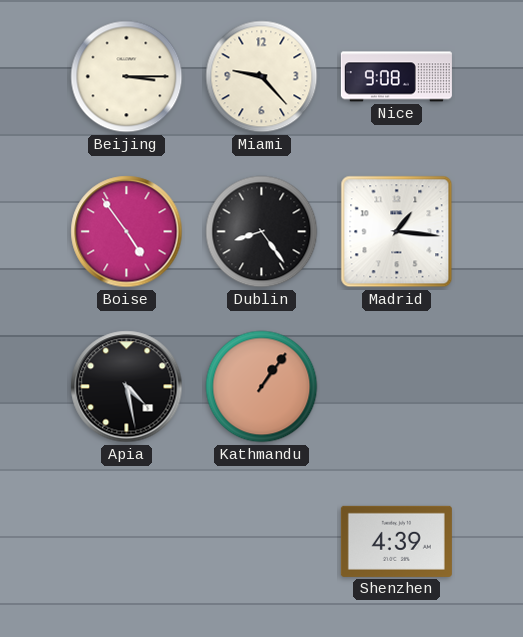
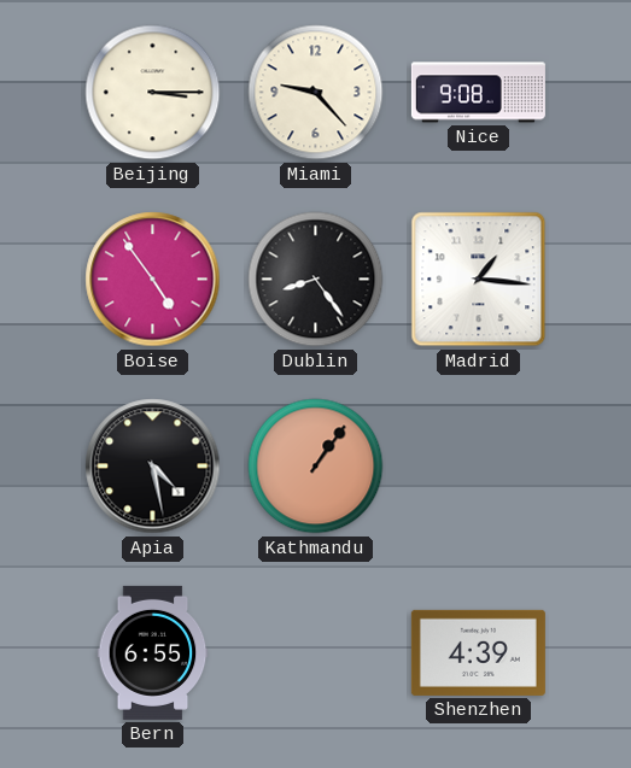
Bern: none -> 6:55 (153, 652)
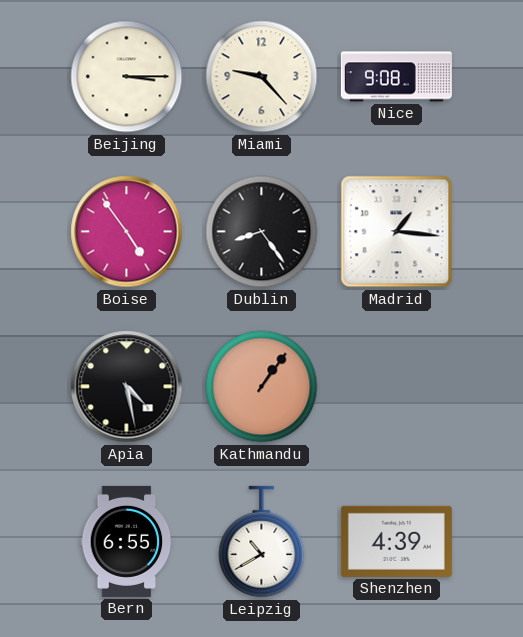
Leipzig: none -> 10:40 (262, 542)
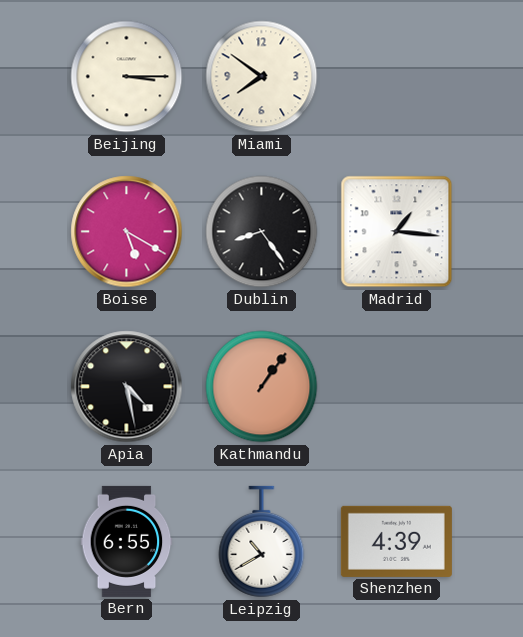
Miami: 9:23 -> 7:51 (262, 77)
Nice: 9:08 -> none (396, 77)
Boise: 4:54 -> 5:20 (127, 232)
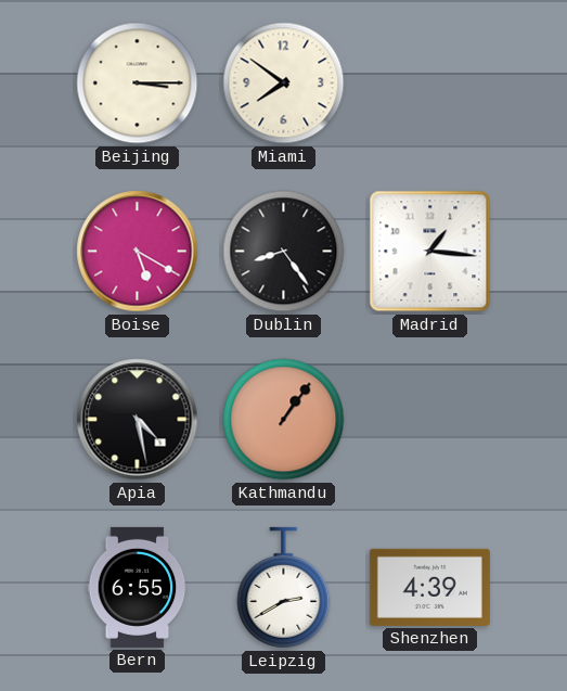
Leipzig: 10:40 -> 2:40 (284, 588)
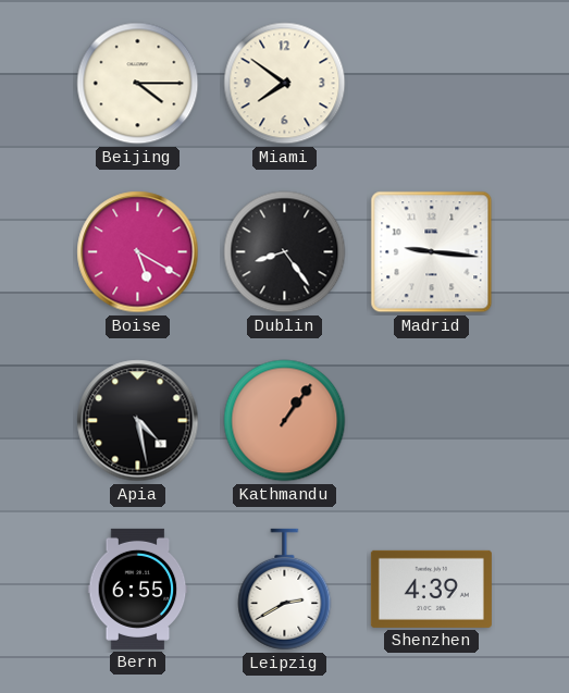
Beijing: 3:15 -> 4:15 (138, 84)
Madrid: 1:16 -> 9:16 (432, 252)
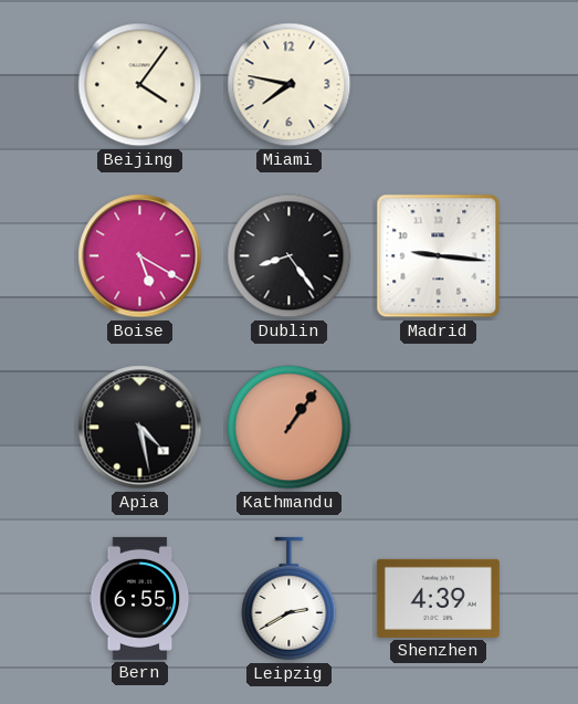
Beijing: 4:15 -> 4:06 (140, 85)
Miami: 7:51 -> 7:47 (290, 85)
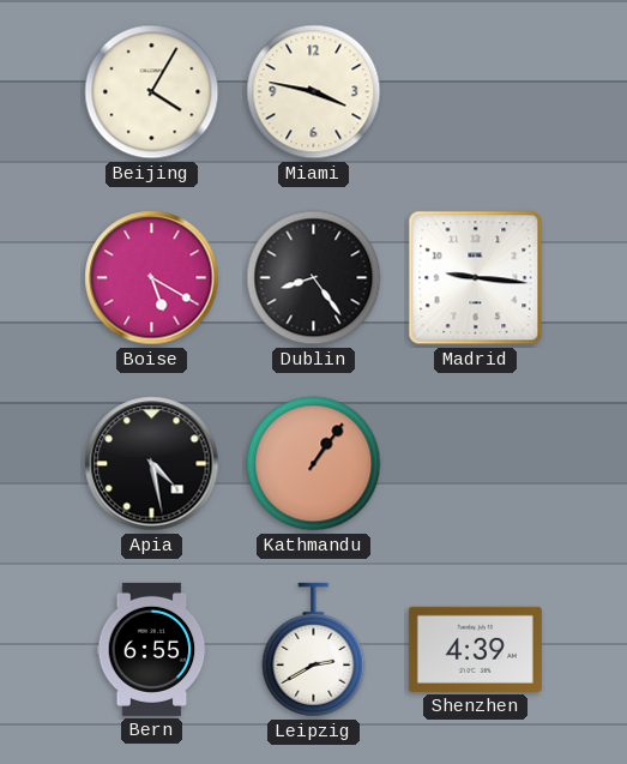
Beijing: 4:06 -> 4:05 (152, 92)
Miami: 7:47 -> 3:47 (314, 92)
